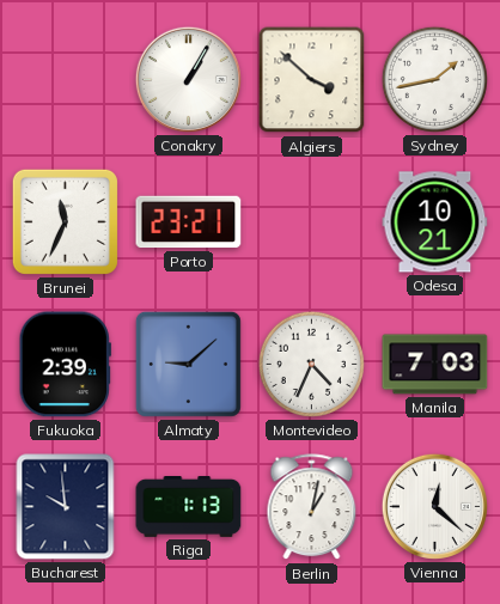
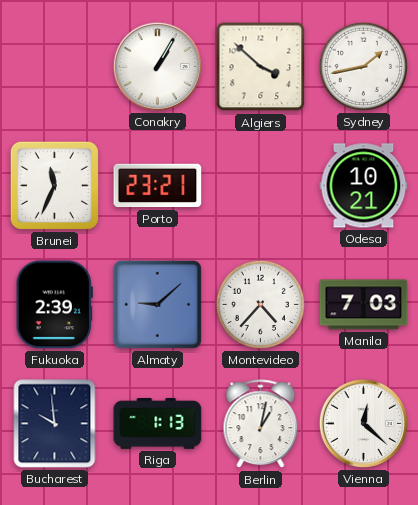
Montevideo: 4:34 -> 4:37 (260, 304)
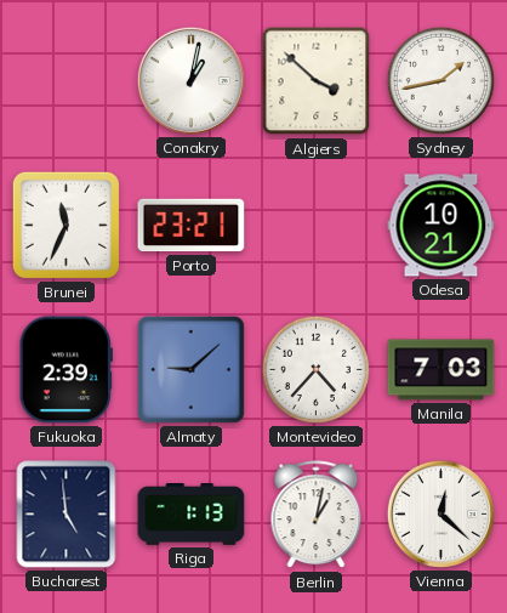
Conakry: 1:05 -> 1:02 (190, 80)
Bucharest: 9:59 -> 4:59 (67, 515)
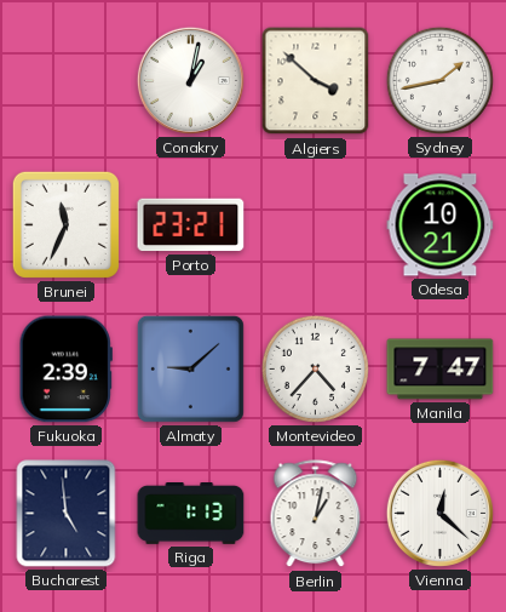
Manila: 7:03 -> 7:47 (441, 370)
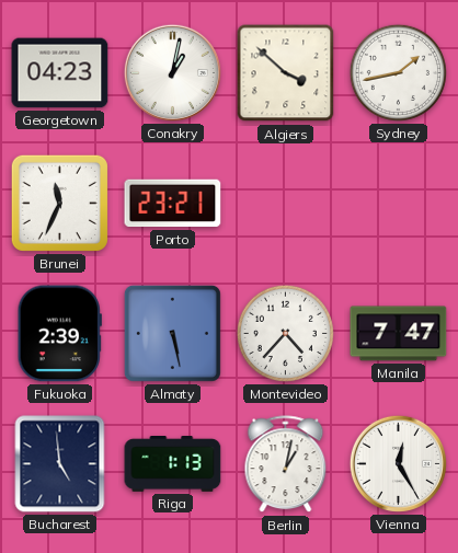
Georgetown: none -> 04:23 (60, 73)
Odesa: 10:21 -> none (441, 225)
Almaty: 9:08 -> 5:28 (172, 333)
Vienna: 12:22 -> 12:25 (398, 463)
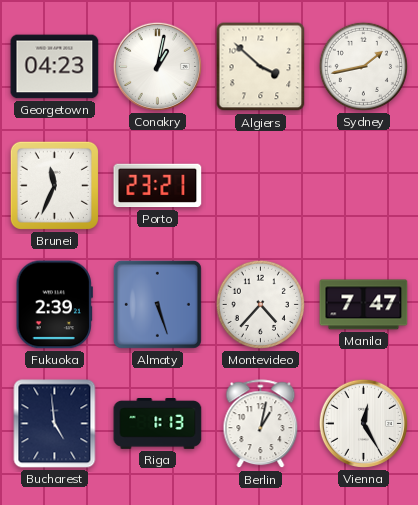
Almaty: 5:28 -> 5:27 (157, 304)
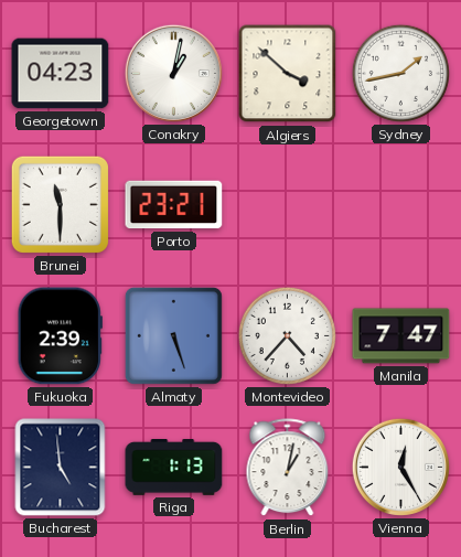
Brunei: 11:34 -> 11:30 (60, 204)
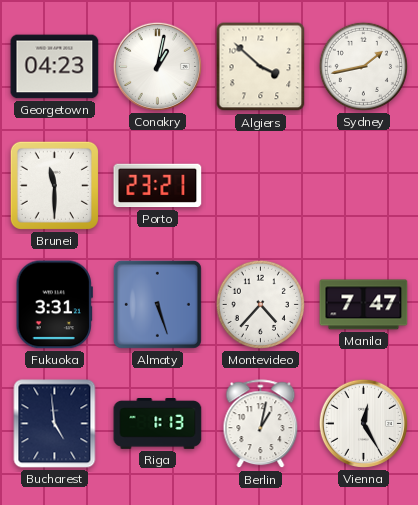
Fukuoka: 2:39 -> 3:31 (54, 305)
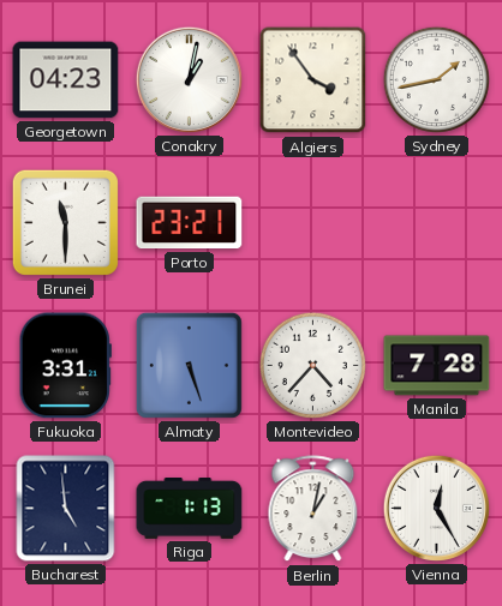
Algiers: 3:52 -> 3:54 (313, 80)
Manila: 7:47 -> 7:28 (437, 366)
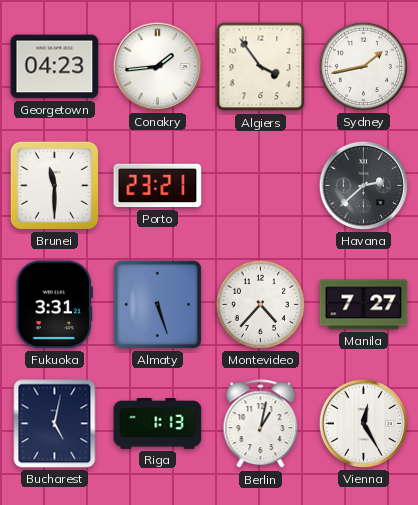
Conakry: 1:02 -> 1:44 (157, 66)
Havana: none -> 2:38 (363, 185)
Manila: 7:28 -> 7:27 (364, 305)
Bucharest: 4:59 -> 5:02 (55, 424)
